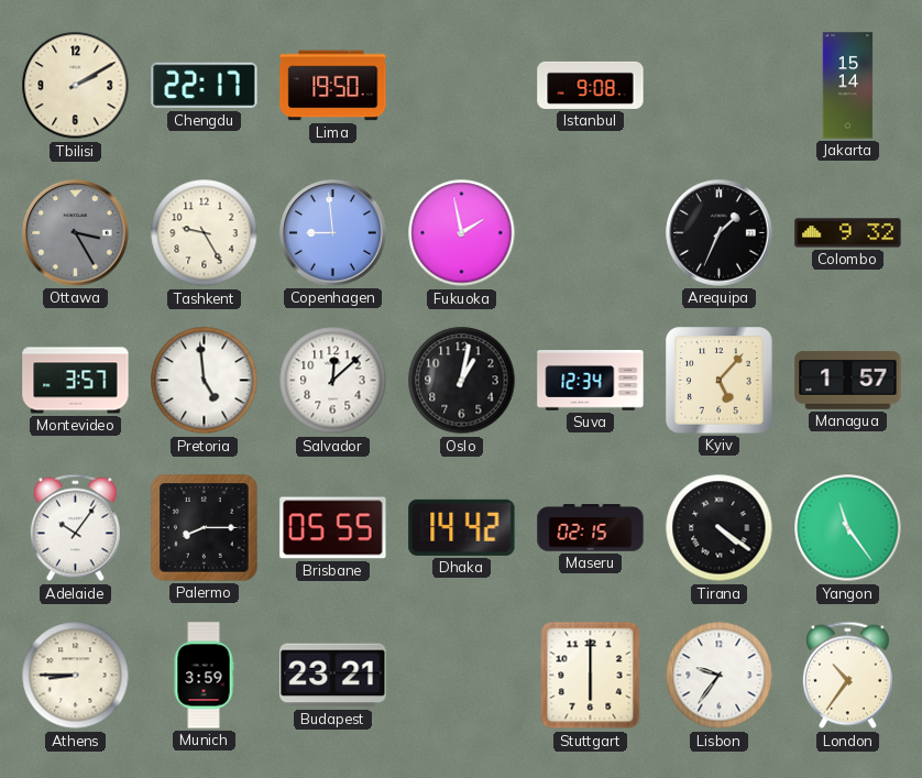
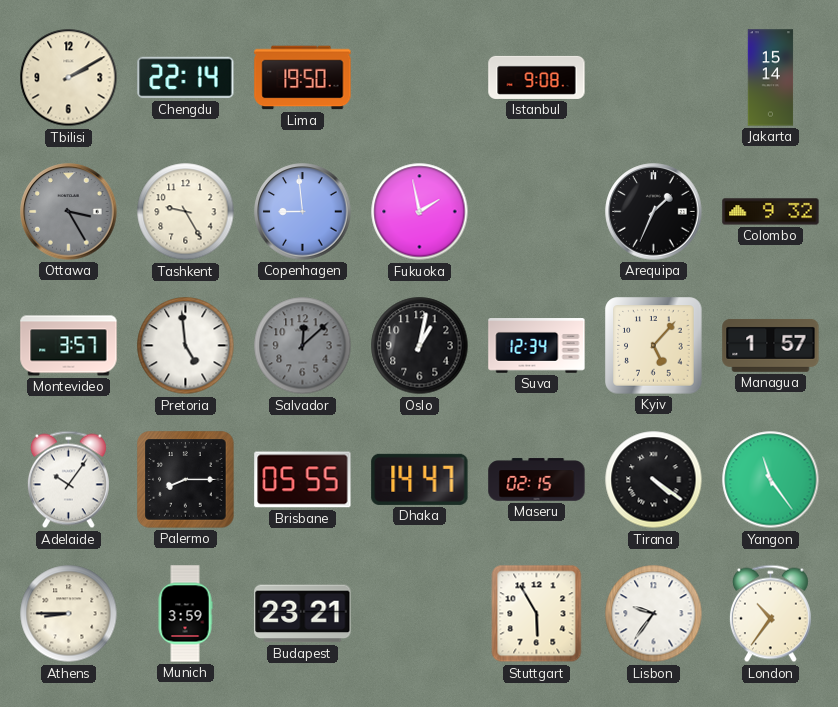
Chengdu: 22:17 -> 22:14 (186, 78)
Salvador dial: white -> grey (303, 346)
Dhaka: 14:42 -> 14:47 (420, 479)
Stuttgart: 6:00 -> 5:55 (537, 614)
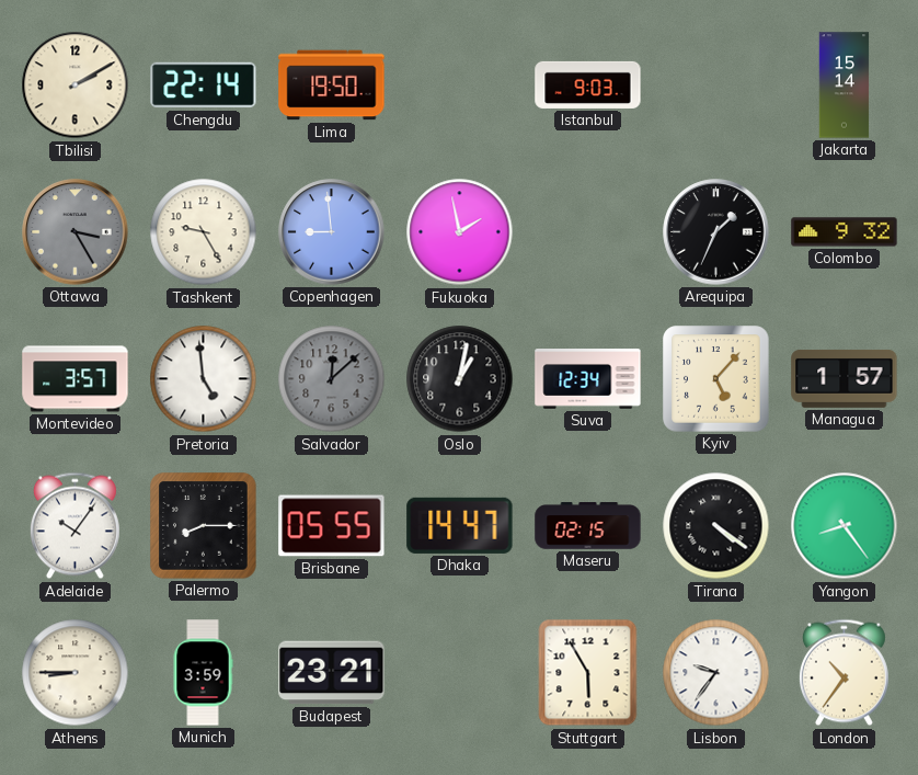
Istanbul: 9:08 -> 9:03 (588, 84)
Yangon: 11:24 -> 8:24 (845, 526)
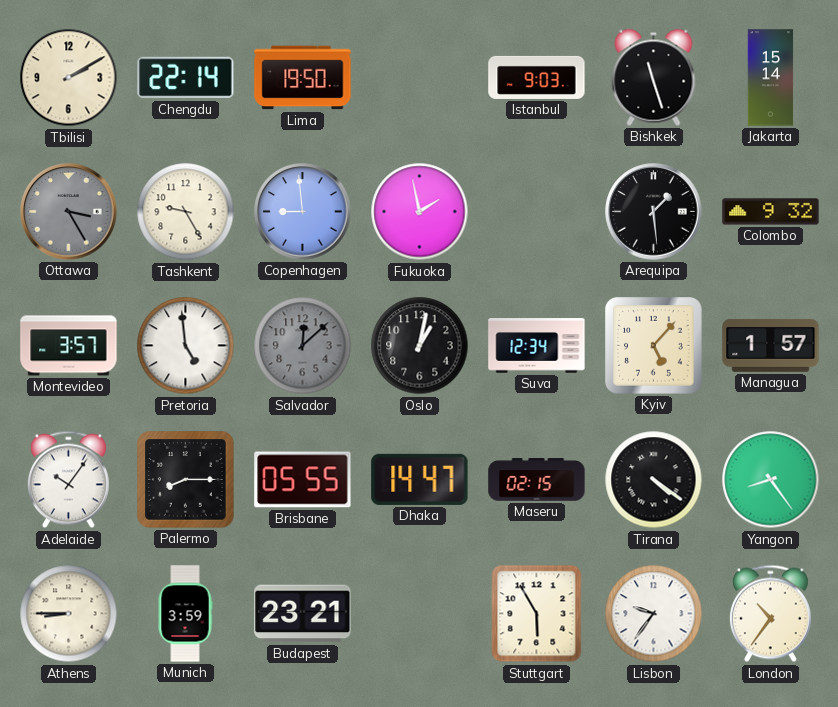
Bishkek: none -> 11:27 (654, 77)
Arequipa: 1:34 -> 1:29 (654, 212)
